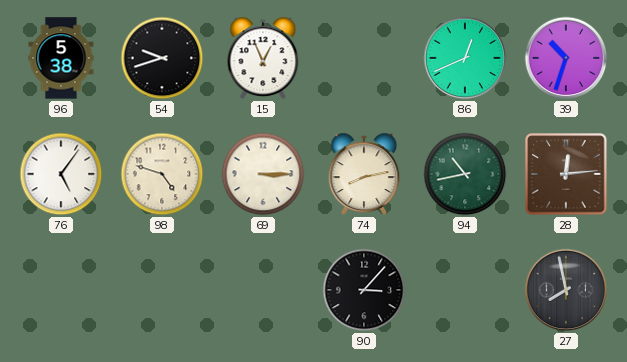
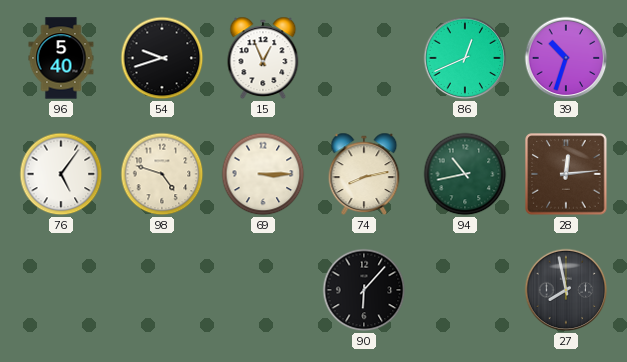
96: 5:38 -> 5:40 (61, 58)
90: 3:07 -> 6:07 (364, 290)
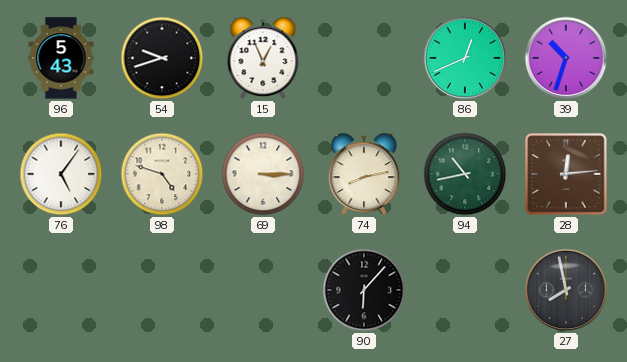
96: 5:40 -> 5:43 (61, 58)
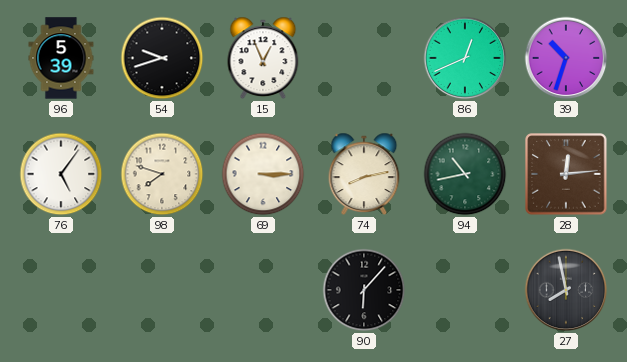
96: 5:43 -> 5:39 (61, 58)
98: 4:48 -> 7:48 (162, 174)
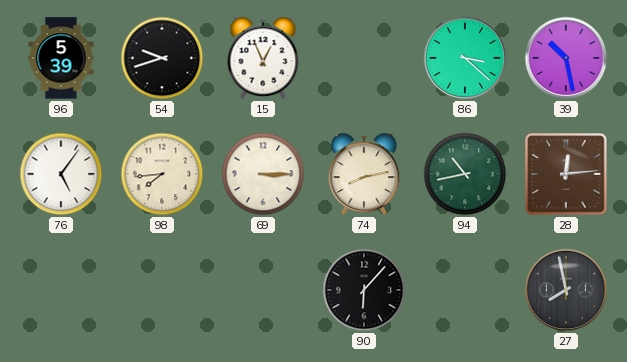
86: 12:41 -> 3:22 (465, 58)
39: 10:33 -> 10:28 (566, 58)
98: 7:48 -> 7:44 (162, 174)
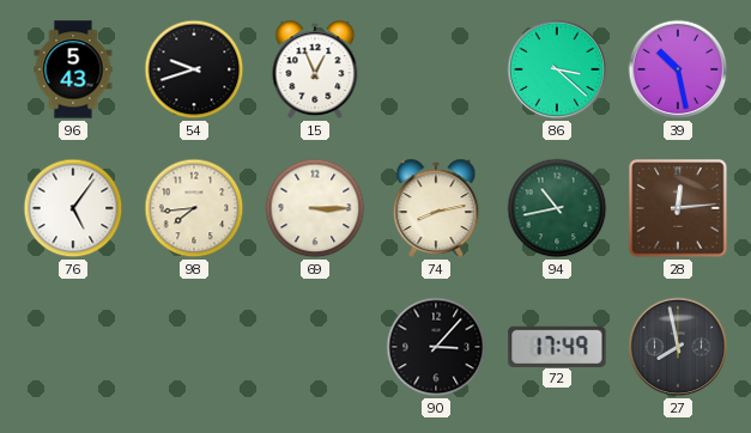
96: 5:39 -> 5:43 (73, 69)
90: 6:07 -> 3:07 (436, 347)
72: none -> 17:49 (557, 346)
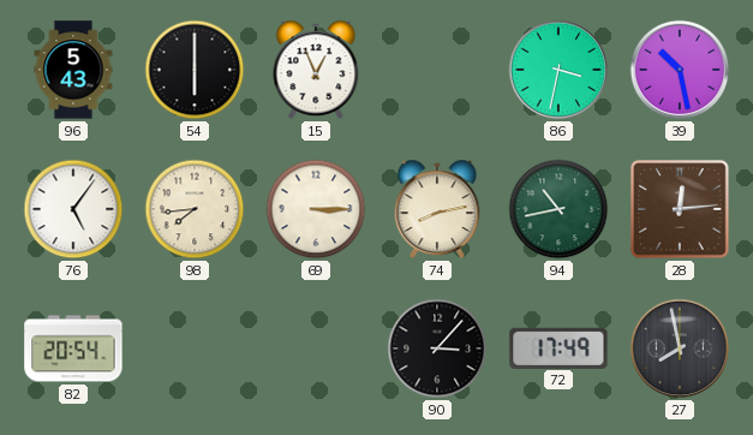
54: 9:42 -> 6:00 (195, 70)
86: 3:22 -> 3:32 (558, 70)
82: none -> 20:54 (73, 348)
